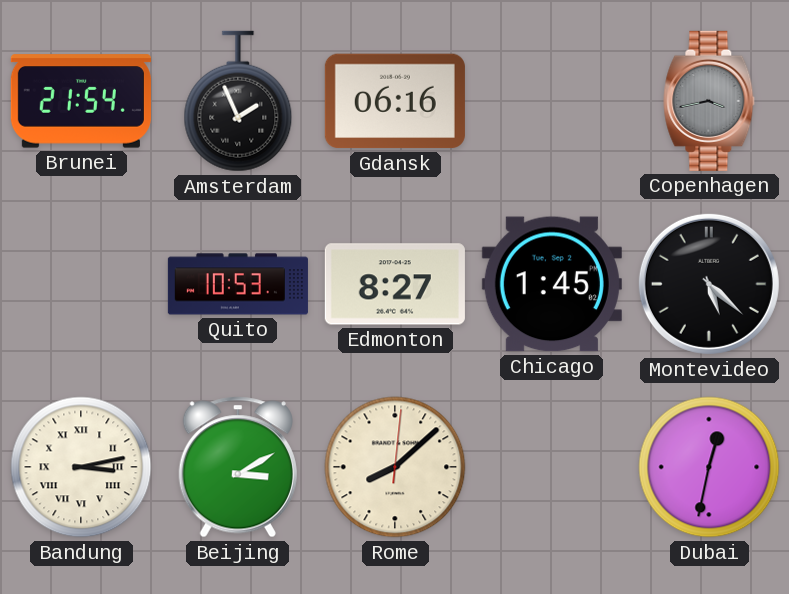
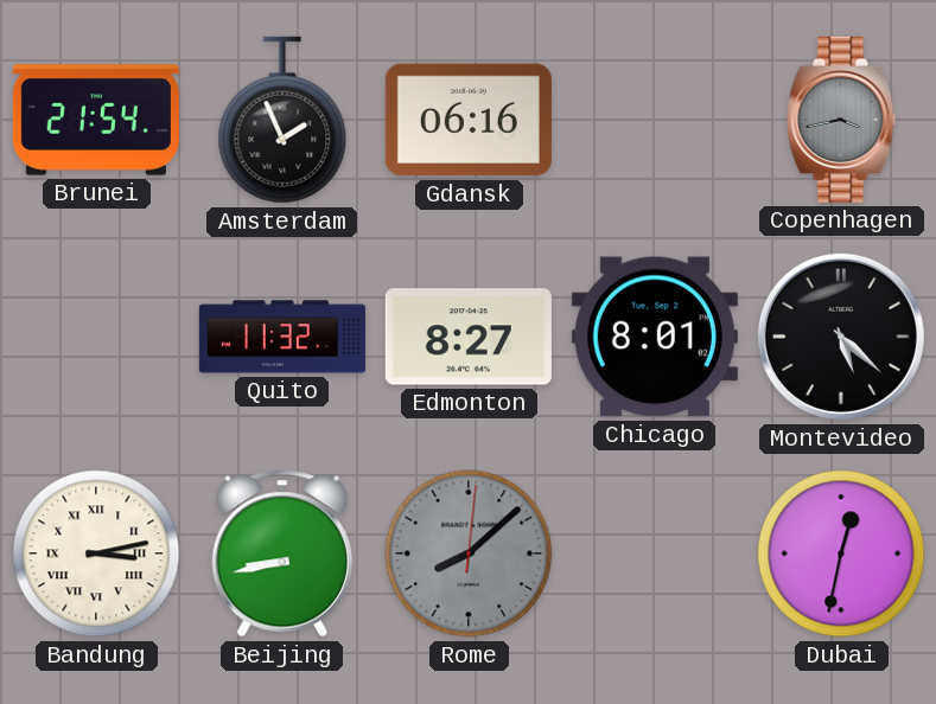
Quito: 10:53 -> 11:32 (282, 337)
Chicago: 1:45 -> 8:01 (655, 337)
Beijing: 3:10 -> 8:43 (282, 553)
Rome dial: cream -> grey (469, 553)
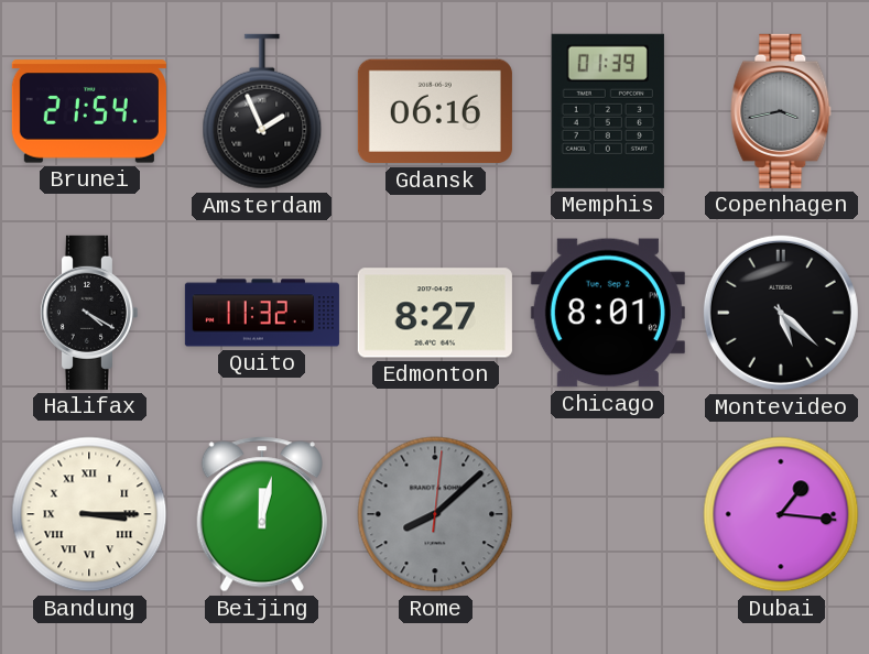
Memphis: none -> 01:39 (608, 111)
Halifax: none -> 4:20 (88, 313)
Bandung: 3:13 -> 3:15 (89, 514)
Beijing: 8:43 -> 12:02 (262, 514)
Dubai: 12:32 -> 1:16 (781, 514)
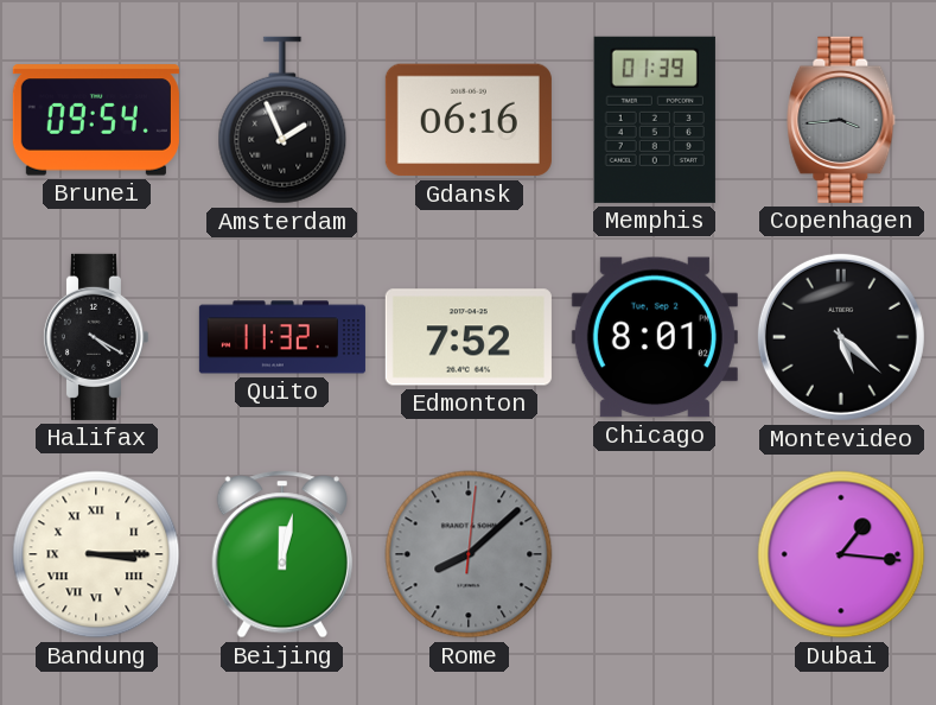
Brunei: 21:54 -> 09:54 (96, 120)
Copenhagen: 3:43 -> 3:44 (841, 120)
Edmonton: 8:27 -> 7:52 (469, 337)
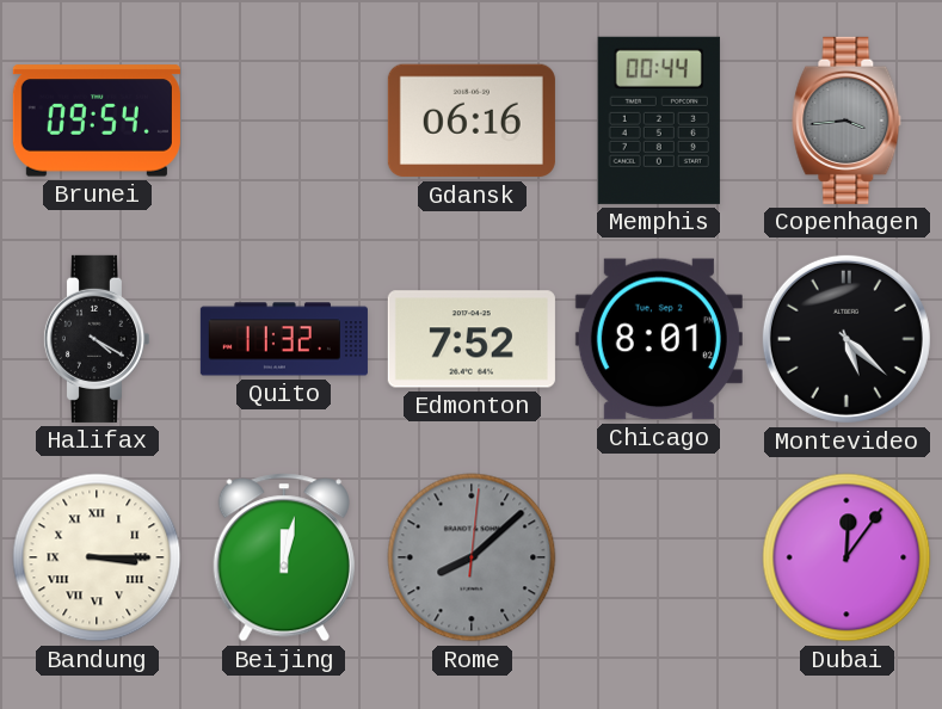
Amsterdam: 1:56 -> none (282, 120)
Memphis: 01:39 -> 00:44 (659, 121)
Dubai: 1:16 -> 12:06 (846, 557)
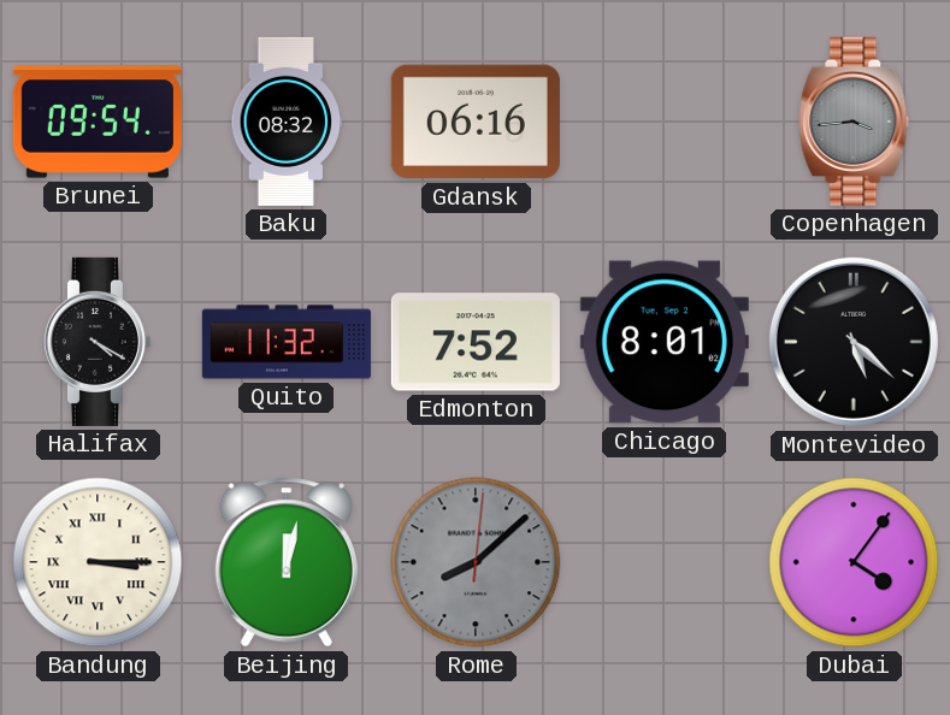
Baku: none -> 08:32 (287, 122)
Memphis: 00:44 -> none (659, 121)
Dubai: 12:06 -> 4:06 (854, 562)
